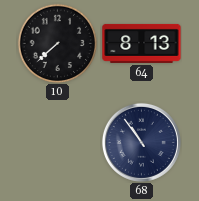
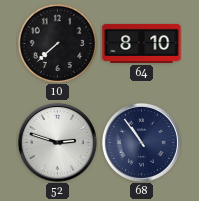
64: 8:13 -> 8:10 (142, 43)
52: none -> 2:48 (57, 142)
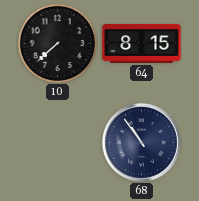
64: 8:10 -> 8:15 (142, 43)
52: 2:48 -> none (57, 142)
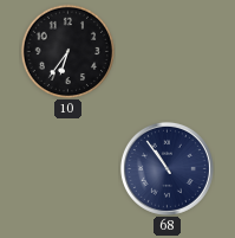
10: 7:38 -> 6:36 (67, 51)
64: 8:15 -> none (142, 43)
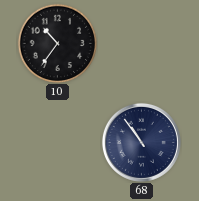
10: 6:36 -> 10:36 (57, 43)
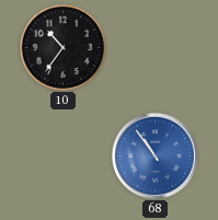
68 dial: navy -> blue (154, 155)
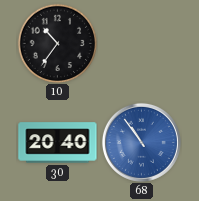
30: none -> 20:40 (58, 143)
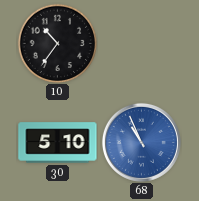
30: 20:40 -> 5:10 (58, 143)
68: 10:54 -> 10:56 (141, 142)
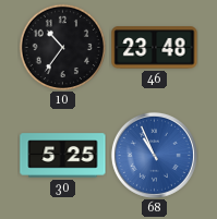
46: none -> 23:48 (155, 48)
30: 5:10 -> 5:25 (63, 156)
